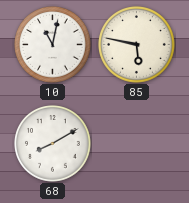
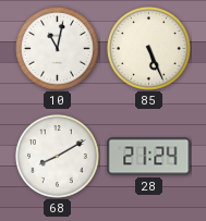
85: 5:47 -> 5:26 (149, 49)
28: none -> 21:24 (149, 157)
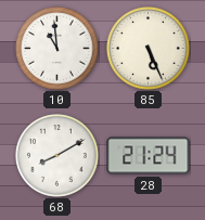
10: 11:02 -> 10:59 (57, 49)
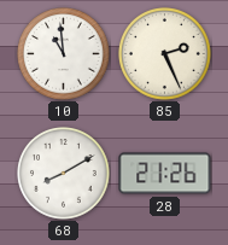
85: 5:26 -> 2:26 (165, 54)
28: 21:24 -> 21:26 (165, 174)
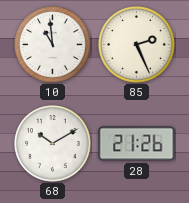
68: 8:10 -> 10:10 (53, 144)
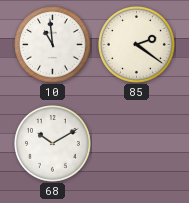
85: 2:26 -> 2:21 (137, 45)
28: 21:26 -> none (137, 144)
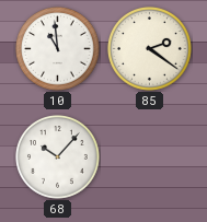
68: 10:10 -> 10:07 (58, 157)
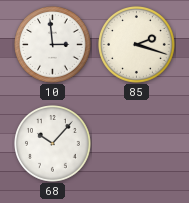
10: 10:59 -> 2:59 (53, 45)
85: 2:21 -> 2:18 (137, 45)
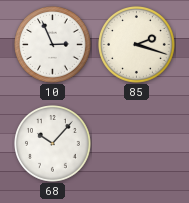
10: 2:59 -> 2:56 (53, 45)
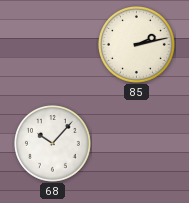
10: 2:56 -> none (53, 45)
85: 2:18 -> 2:13 (137, 45)
